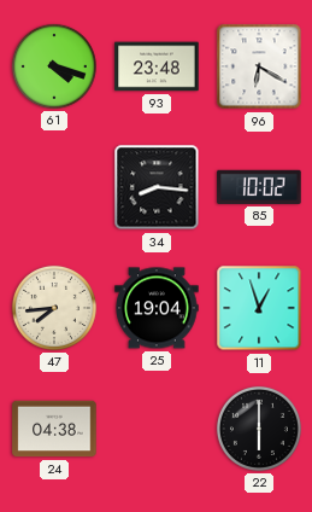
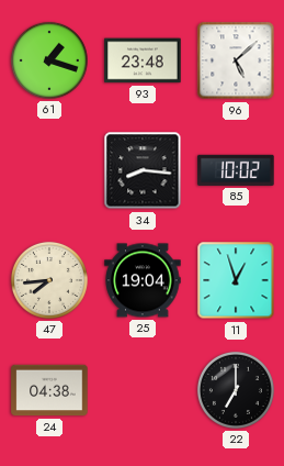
61: 4:18 -> 1:18 (49, 60)
96: 6:20 -> 5:08 (236, 60)
22: 6:00 -> 7:00 (236, 390)
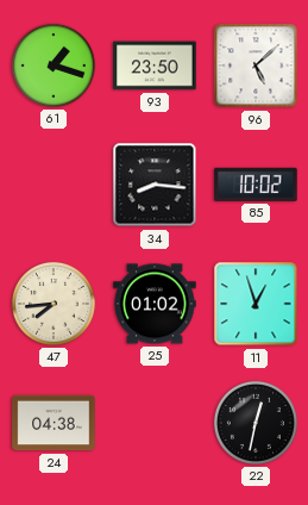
93: 23:48 -> 23:50 (155, 66)
25: 19:04 -> 01:02 (155, 304)
22: 7:00 -> 12:32 (256, 423)
